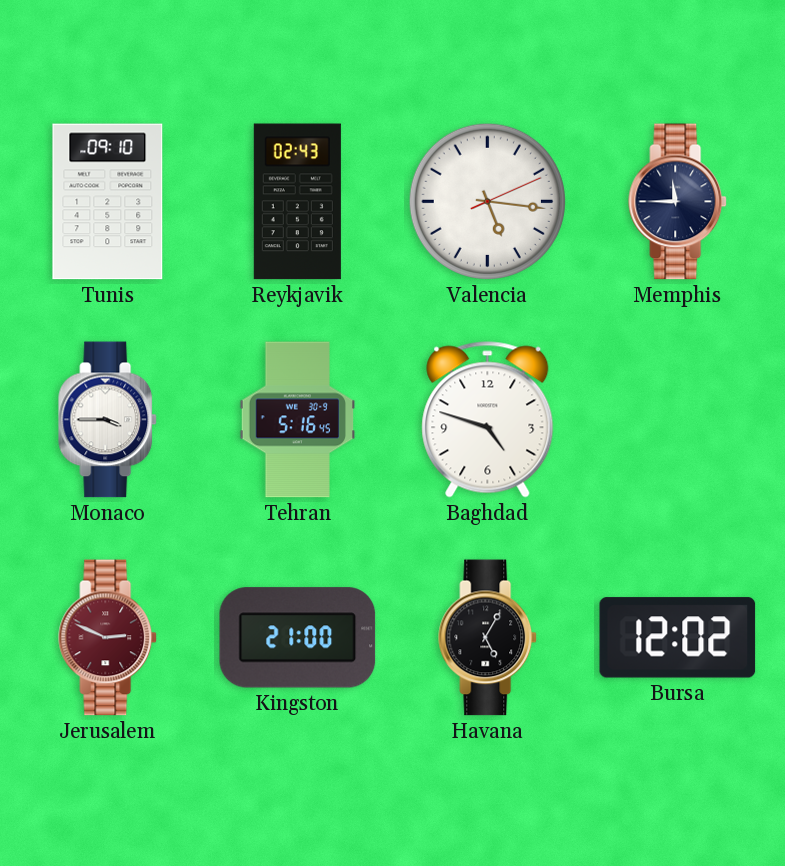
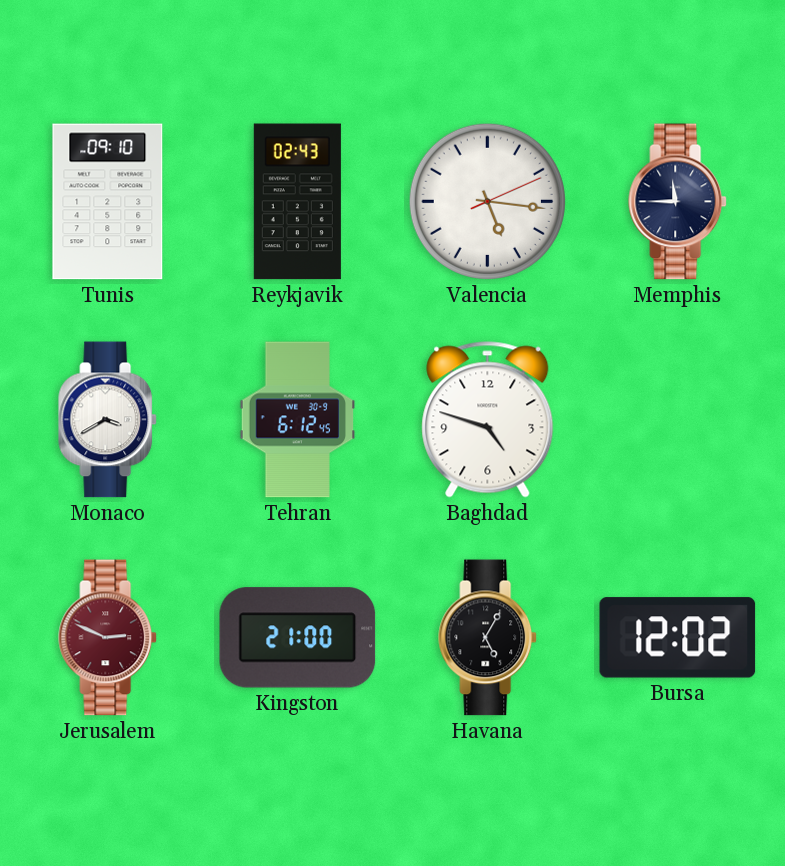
Monaco: 3:45 -> 3:40 (108, 420)
Tehran: 5:16 -> 6:12 (298, 420)
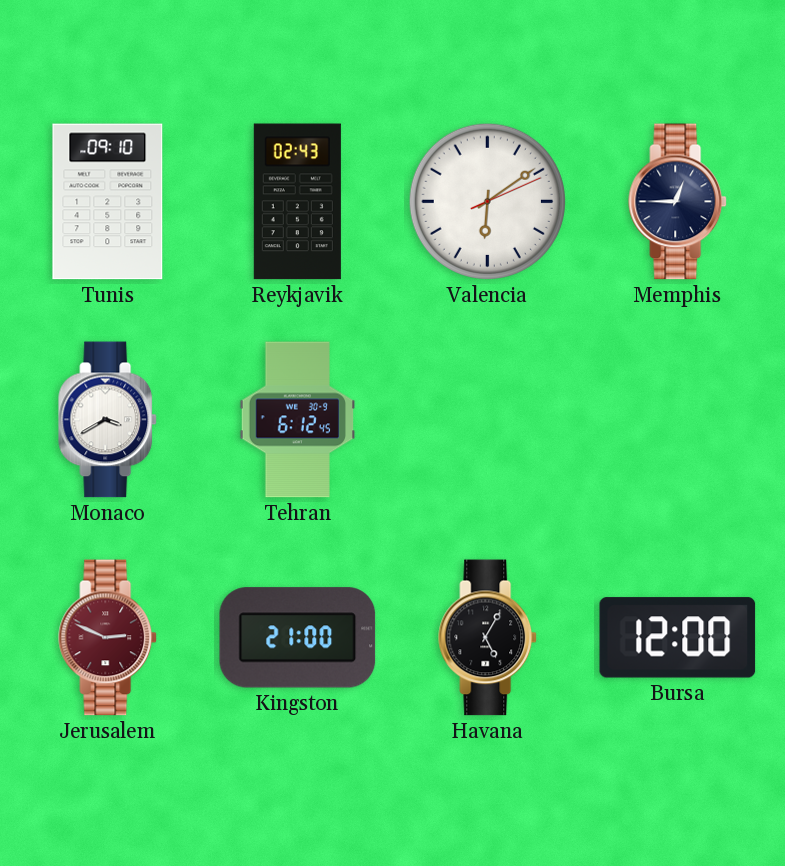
Valencia: 5:16 -> 6:09 (487, 201)
Memphis: 11:45 -> 12:45 (678, 202)
Baghdad: 4:48 -> none (488, 420)
Bursa: 12:02 -> 12:00 (678, 638)
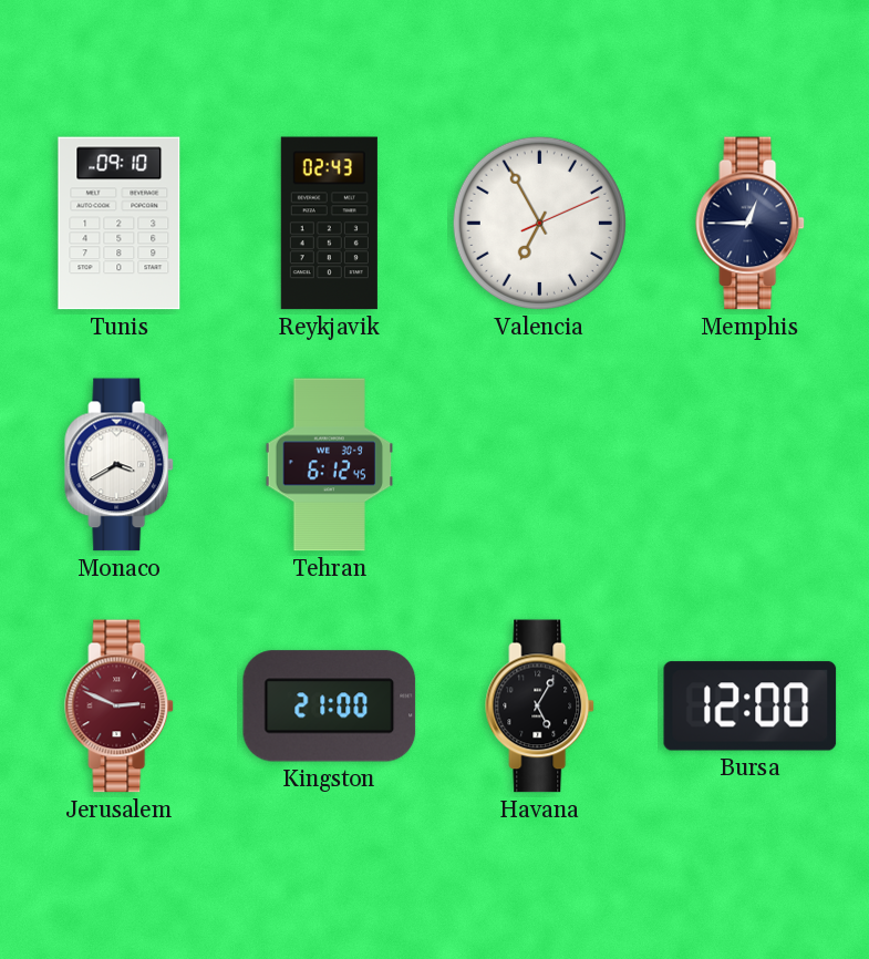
Valencia: 6:09 -> 6:55 (539, 223)
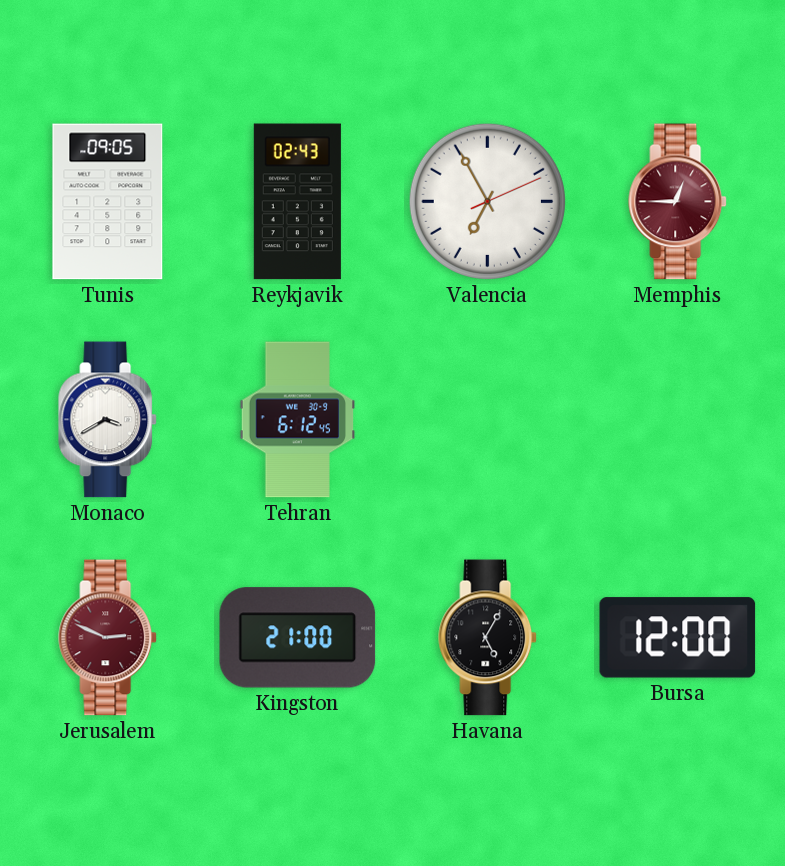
Tunis: 09:10 -> 09:05 (108, 202)
Memphis dial: navy -> burgundy (678, 202)
